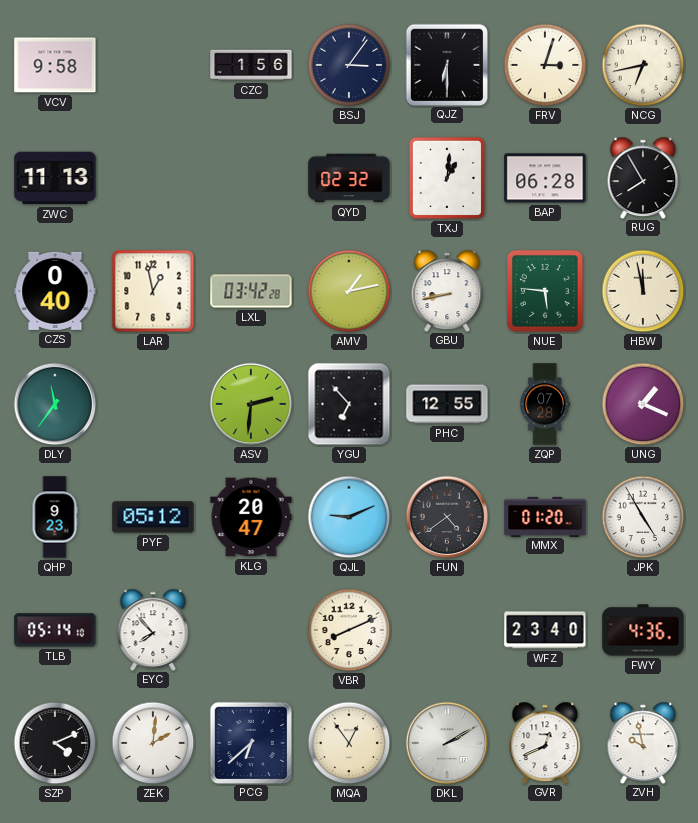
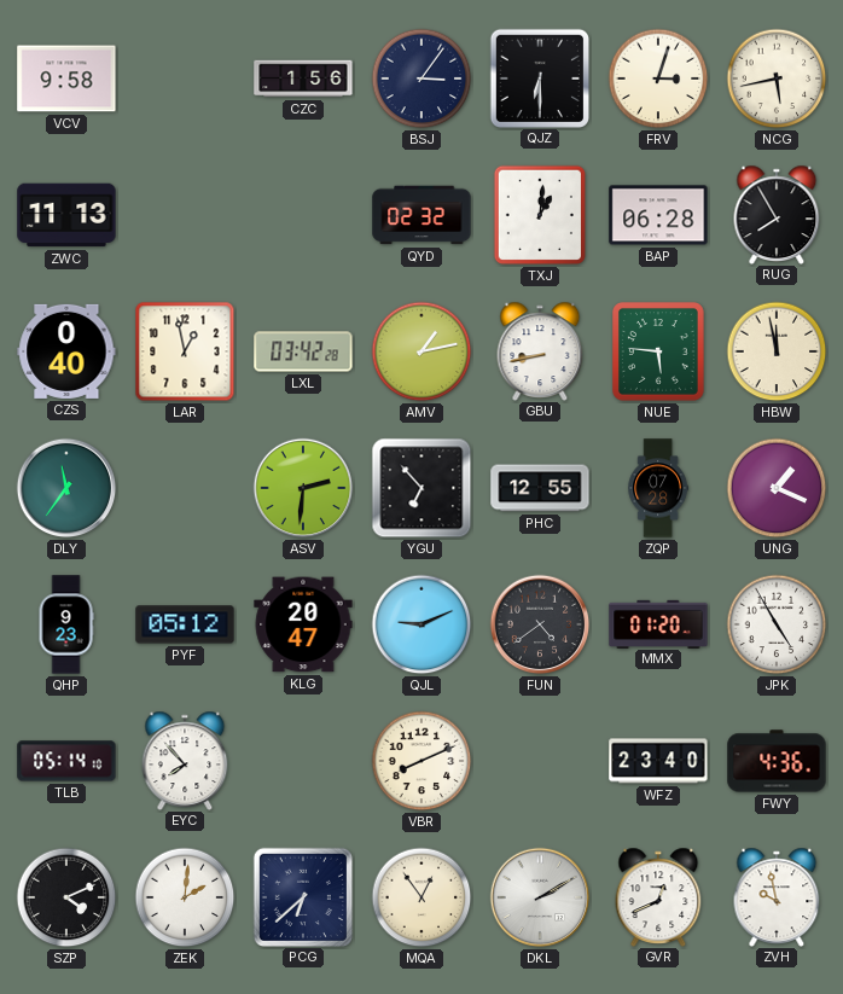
NCG: 6:43 -> 5:43 (777, 79)
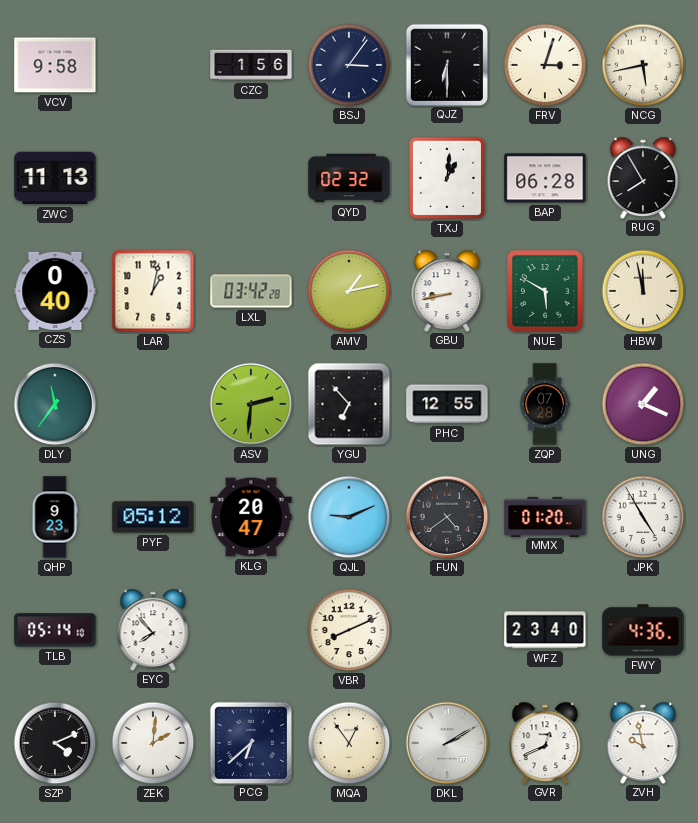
LAR: 12:58 -> 1:02 (153, 291)
NUE: 5:46 -> 5:50 (546, 291)
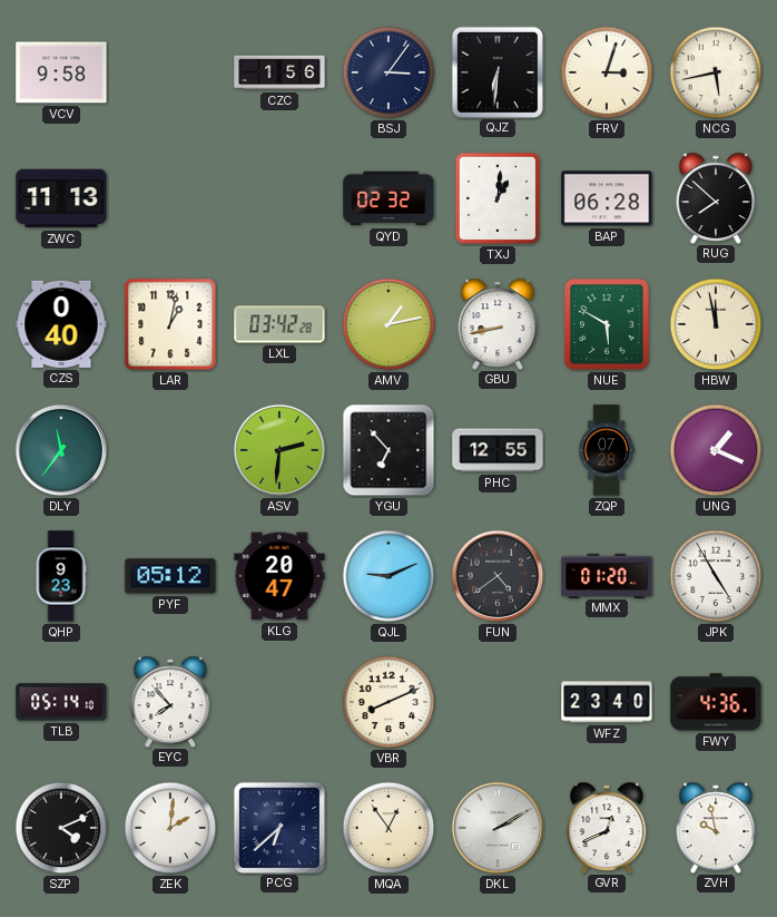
QJZ: 6:30 -> 6:31 (496, 71)
RUG: 7:55 -> 7:52 (716, 197)
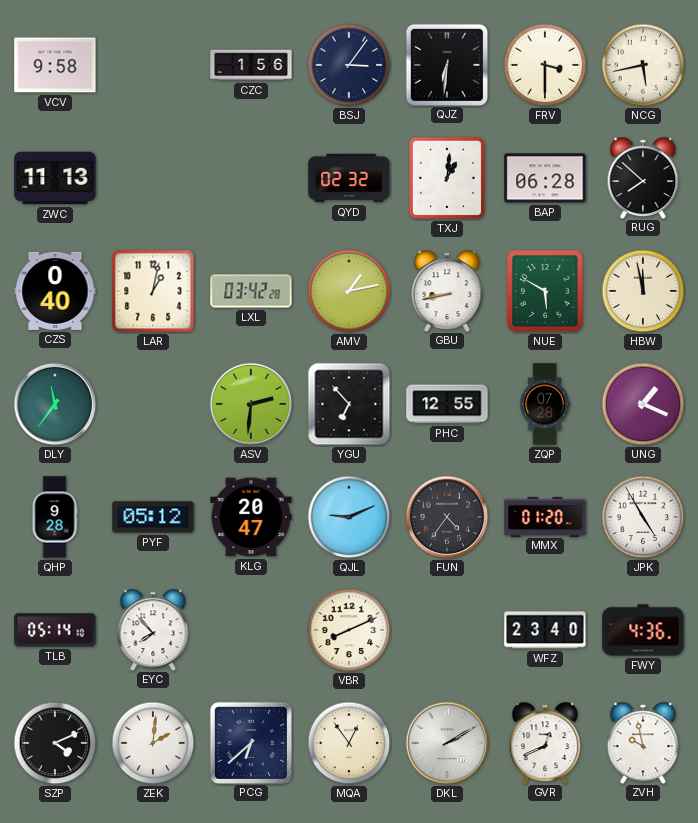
FRV: 3:03 -> 3:30 (545, 65)
QHP: 9:23 -> 9:28 (55, 517)
FUN: 4:39 -> 4:36 (447, 517)
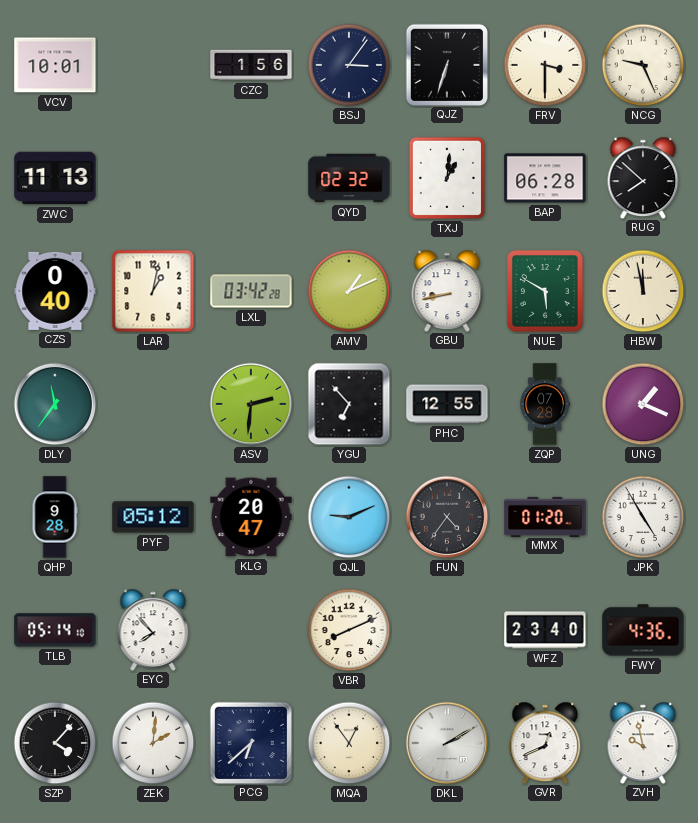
VCV: 9:58 -> 10:01 (55, 65)
QJZ: 6:31 -> 6:33 (446, 64)
NCG: 5:43 -> 9:26 (643, 65)
AMV: 1:13 -> 1:11 (349, 291)
SZP: 4:11 -> 4:07 (55, 743)
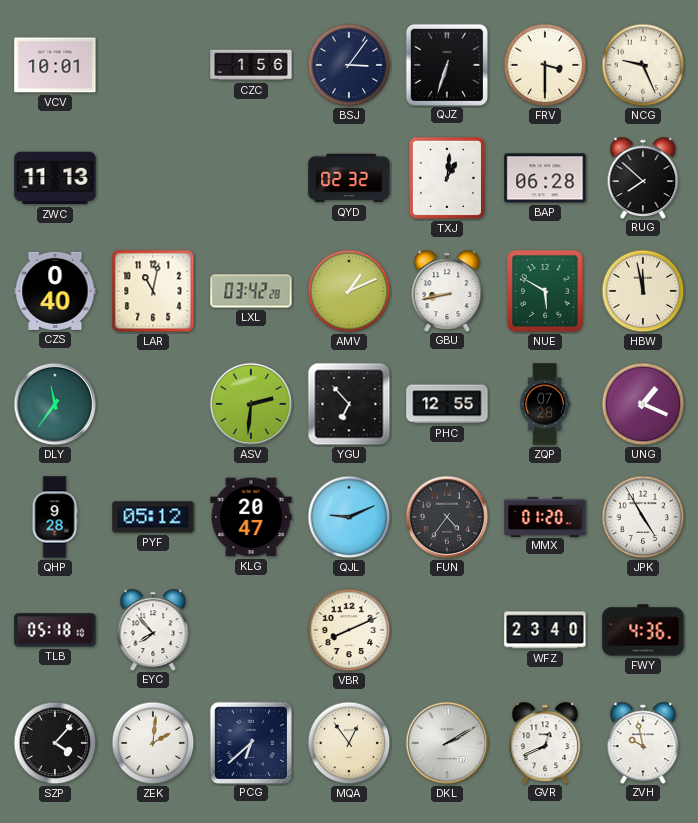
LAR: 1:02 -> 11:02 (153, 291)
TLB: 05:14 -> 05:18 (55, 630)
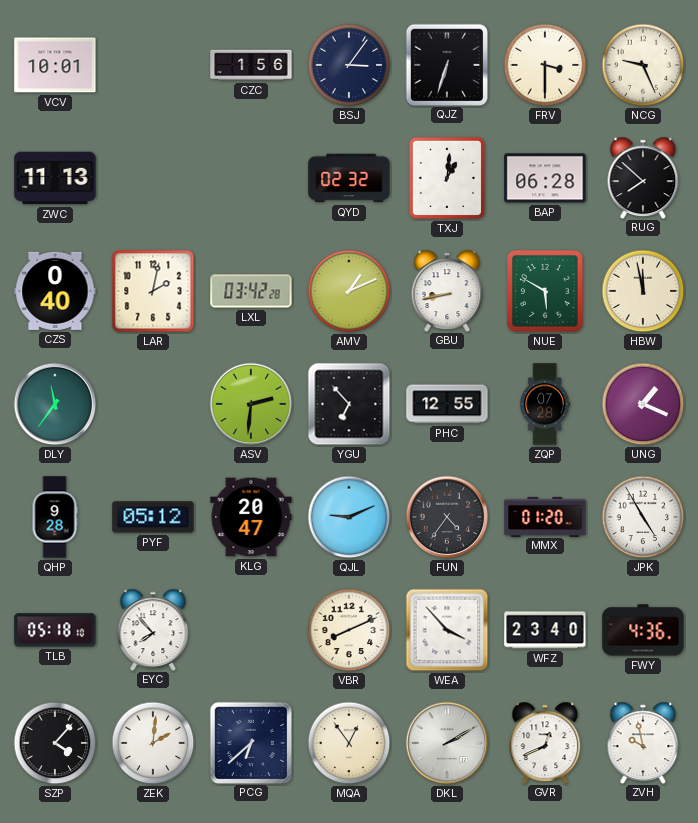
LAR: 11:02 -> 2:02 (153, 291)
WEA: none -> 3:53 (447, 630)
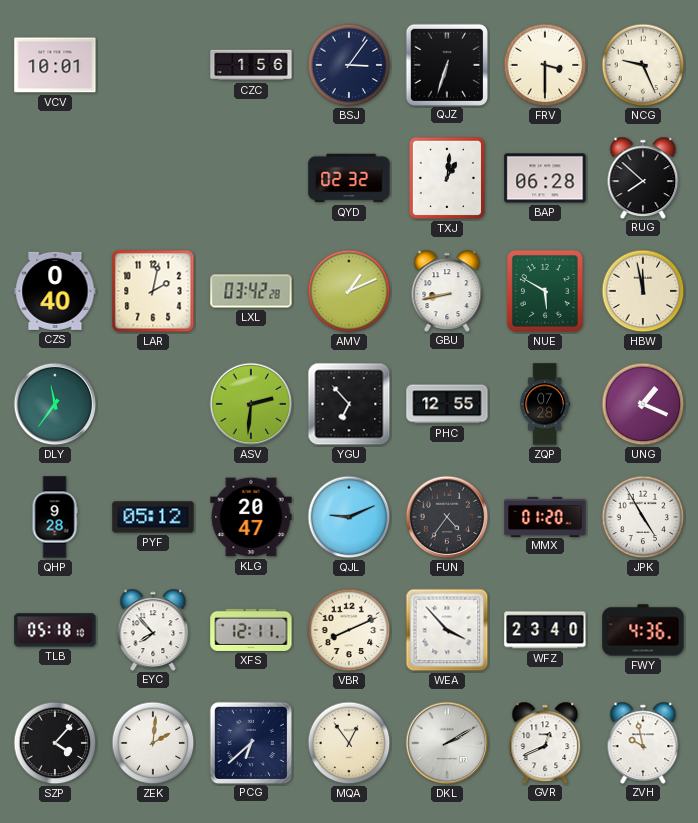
ZWC: 11:13 -> none (55, 178)
XFS: none -> 12:11 (251, 630)
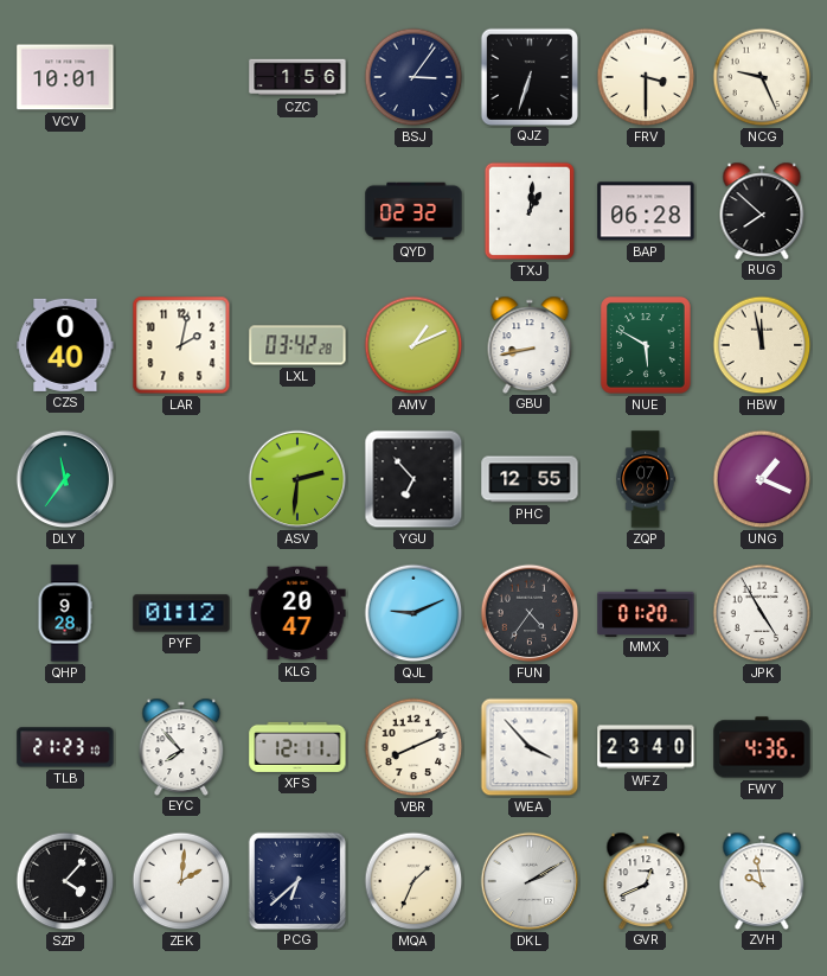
PYF: 05:12 -> 01:12 (181, 613)
TLB: 05:18 -> 21:23 (65, 747)
MQA: 12:54 -> 1:34 (413, 881)
